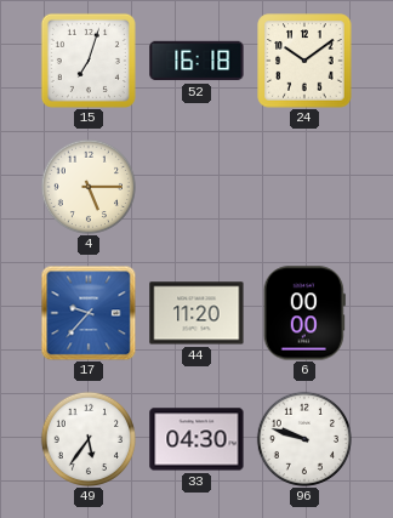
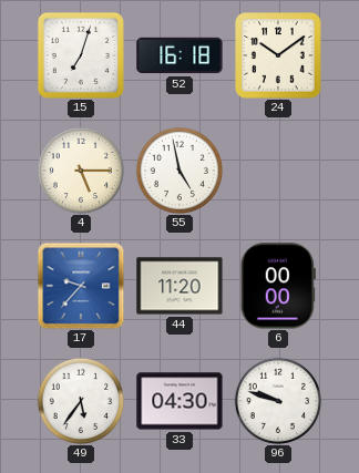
55: none -> 4:58 (178, 169)
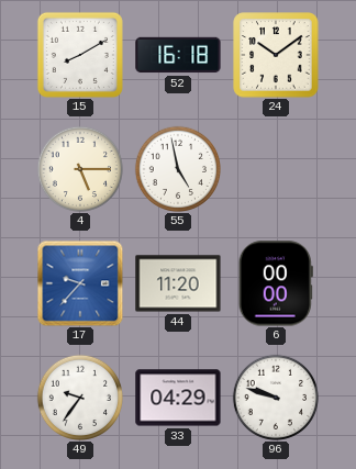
15: 7:03 -> 8:10 (80, 55)
49: 5:36 -> 9:36 (79, 397)
33: 04:30 -> 04:29 (178, 398)
